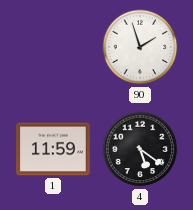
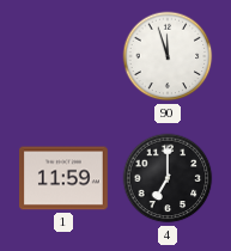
90: 1:57 -> 11:57 (168, 56)
4: 5:21 -> 7:00 (168, 178)
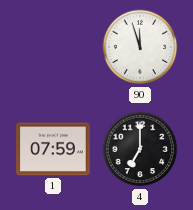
1: 11:59 -> 07:59 (54, 149)
